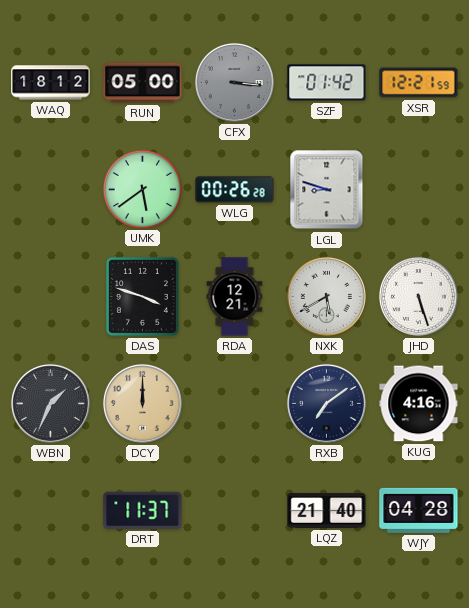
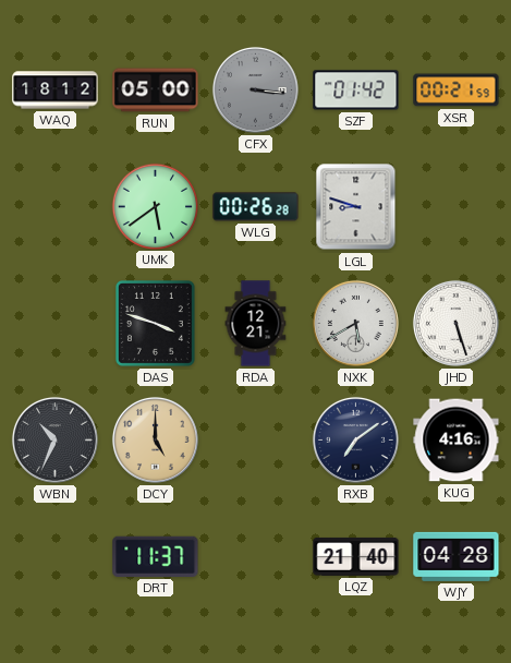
XSR: 12:21 -> 00:21 (457, 91)
WBN: 1:34 -> 10:34 (54, 439)
DCY: 12:00 -> 5:00 (155, 439)
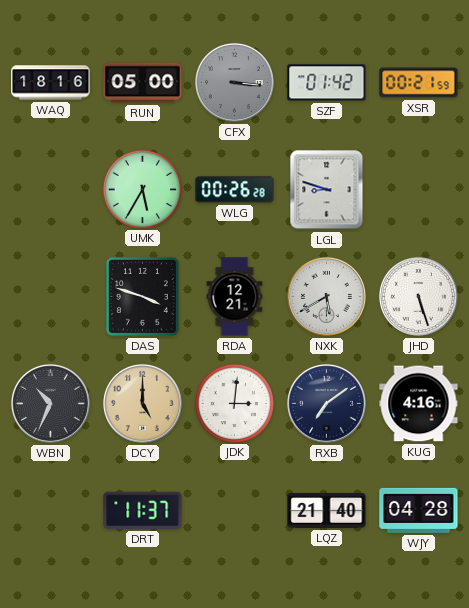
WAQ: 18:12 -> 18:16 (51, 83)
UMK: 5:39 -> 5:35 (142, 189)
JDK: none -> 3:01 (234, 403)
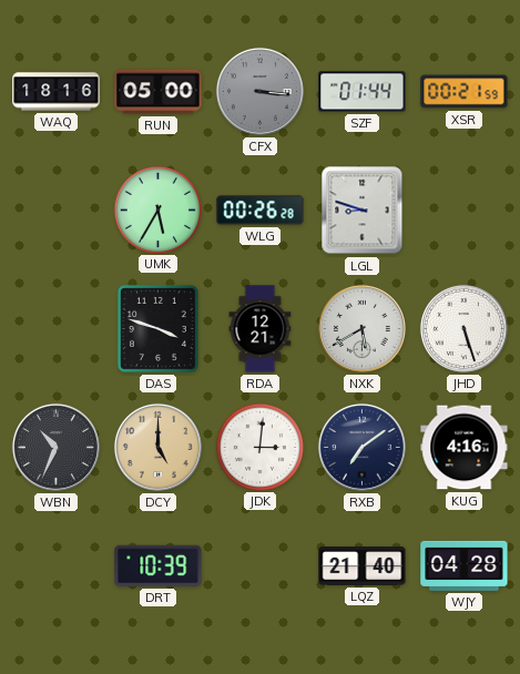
SZF: 01:42 -> 01:44 (363, 92)
DRT: 11:37 -> 10:39 (159, 565)
